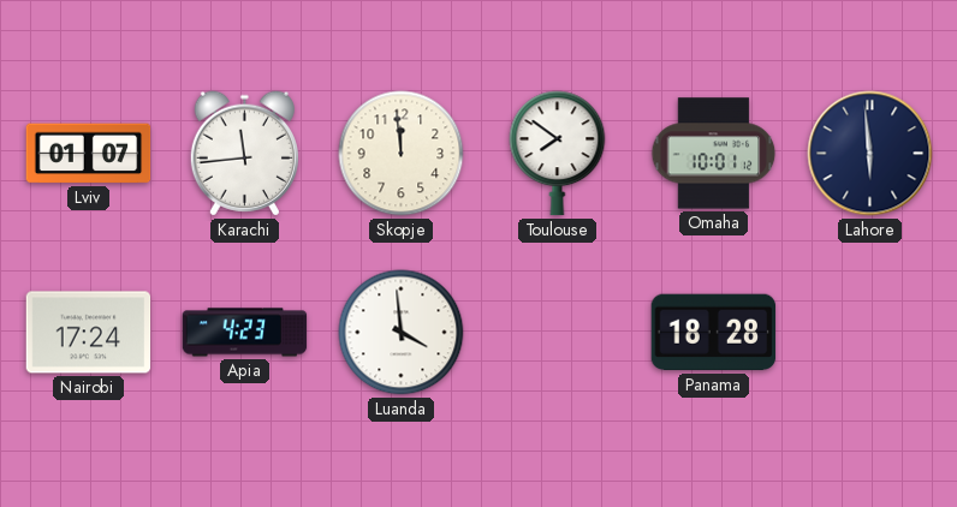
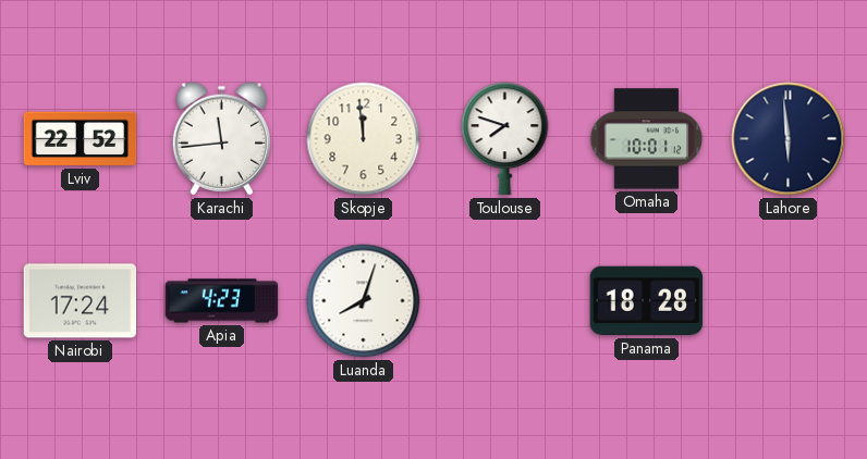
Lviv: 01:07 -> 22:52 (81, 139)
Toulouse: 7:51 -> 7:48 (505, 139)
Luanda: 3:59 -> 8:03 (364, 301)
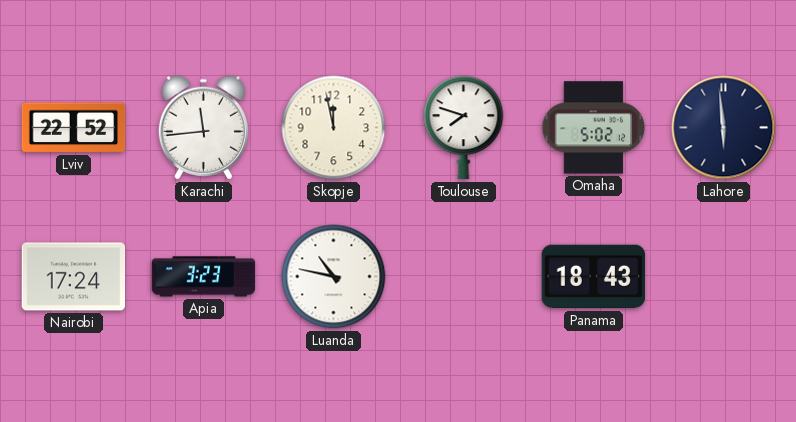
Skopje: 11:59 -> 11:58 (334, 128)
Omaha: 10:01 -> 5:02 (594, 128)
Apia: 4:23 -> 3:23 (204, 277)
Luanda: 8:03 -> 10:47 (334, 277)
Panama: 18:28 -> 18:43 (594, 277)
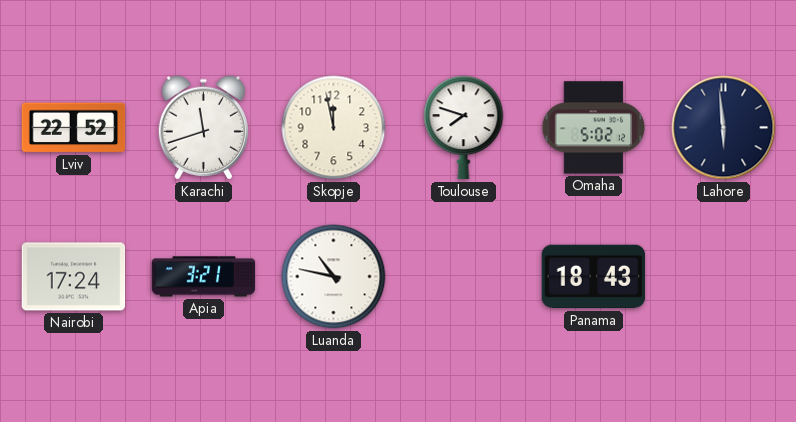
Karachi: 11:44 -> 11:42 (203, 128)
Apia: 3:23 -> 3:21 (204, 277)
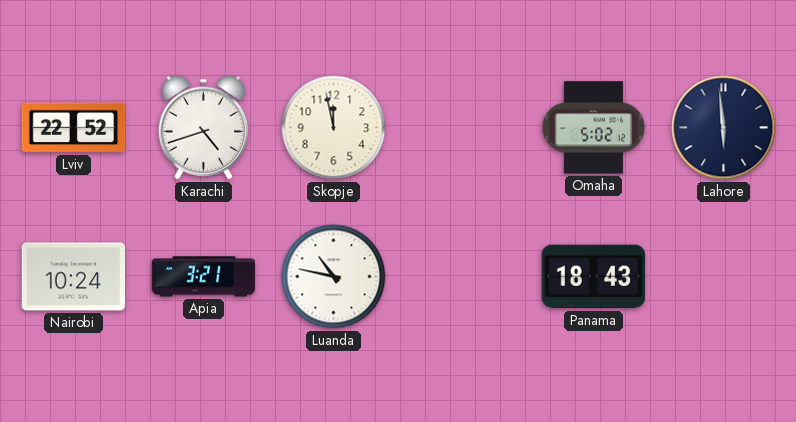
Karachi: 11:42 -> 4:42 (203, 128)
Toulouse: 7:48 -> none (464, 128)
Nairobi: 17:24 -> 10:24 (74, 277)
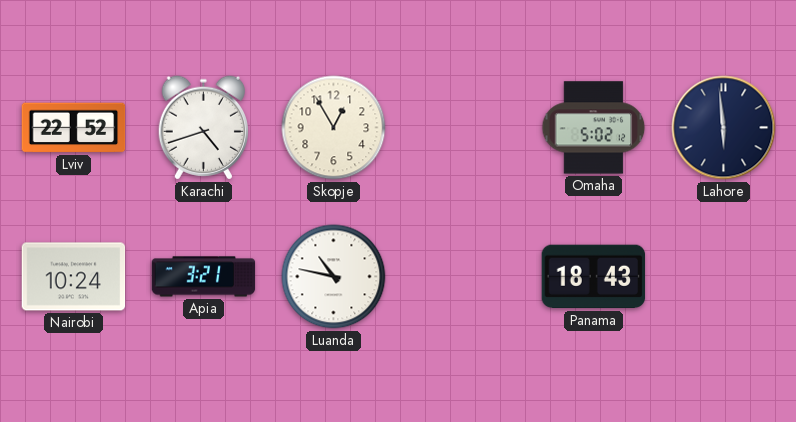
Skopje: 11:58 -> 12:55 (334, 128)
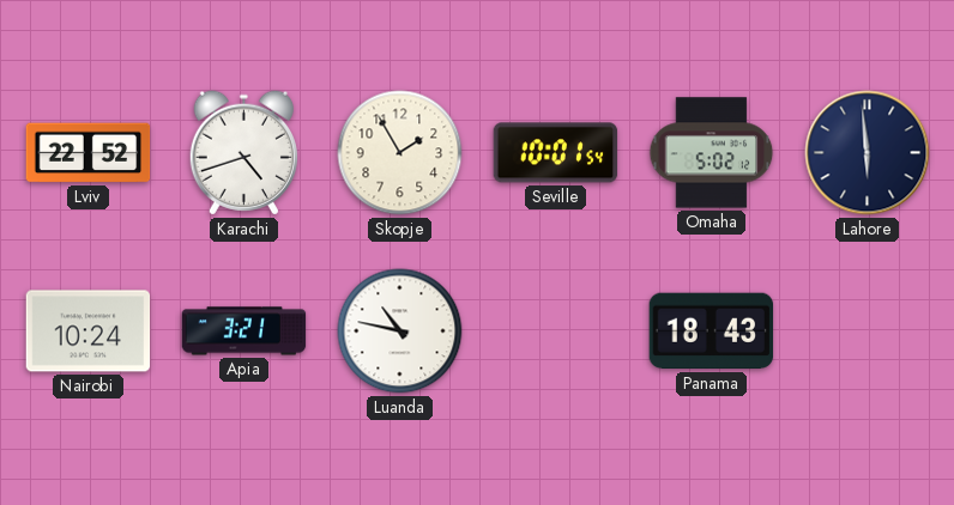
Skopje: 12:55 -> 1:55 (400, 153)
Seville: none -> 10:01 (556, 153)
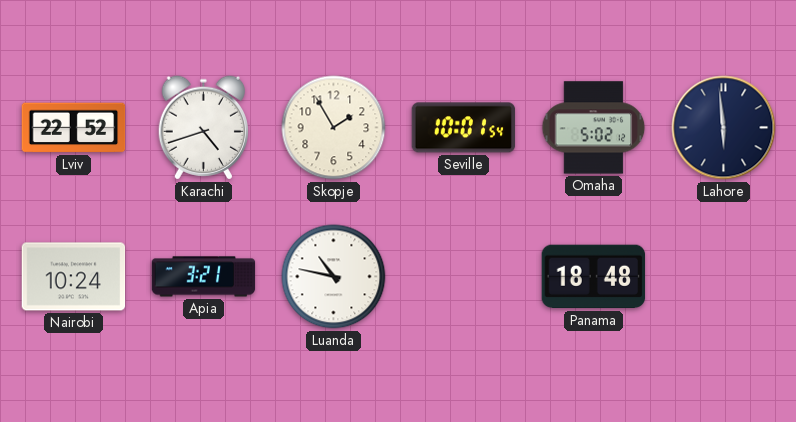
Panama: 18:43 -> 18:48 (594, 277)
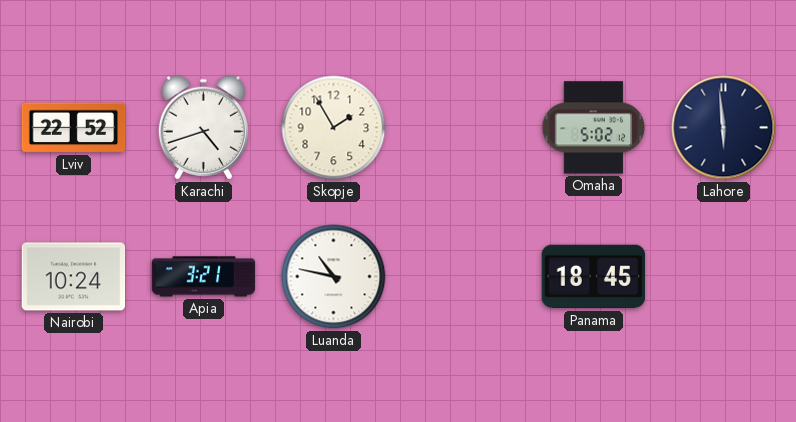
Seville: 10:01 -> none (464, 128)
Panama: 18:48 -> 18:45 (594, 277)
